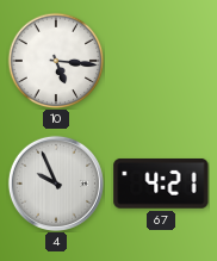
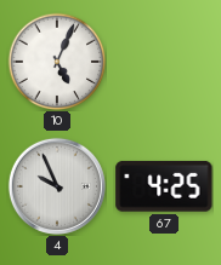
10: 5:16 -> 5:04 (57, 62)
67: 4:21 -> 4:25 (164, 186)
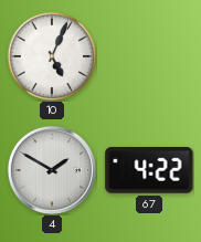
4: 9:56 -> 1:50 (52, 170)
67: 4:25 -> 4:22 (149, 170)
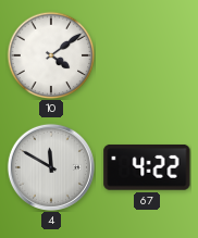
10: 5:04 -> 4:09 (51, 55)
4: 1:50 -> 11:50 (51, 167)
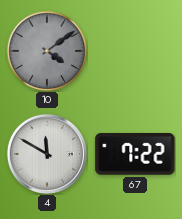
10 dial: white -> grey (47, 51)
67: 4:22 -> 7:22 (135, 154)
